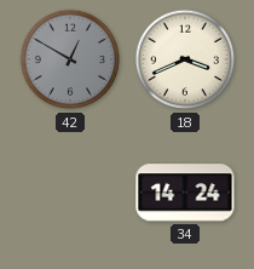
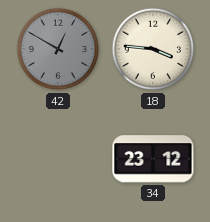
18: 3:41 -> 3:46 (153, 49)
34: 14:24 -> 23:12 (153, 159)
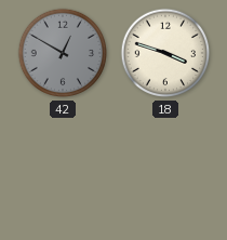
18: 3:46 -> 3:48 (165, 53)
34: 23:12 -> none (153, 159)
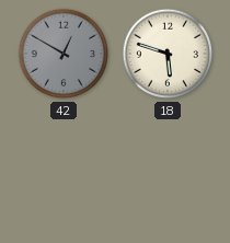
18: 3:48 -> 5:48 (168, 54)
